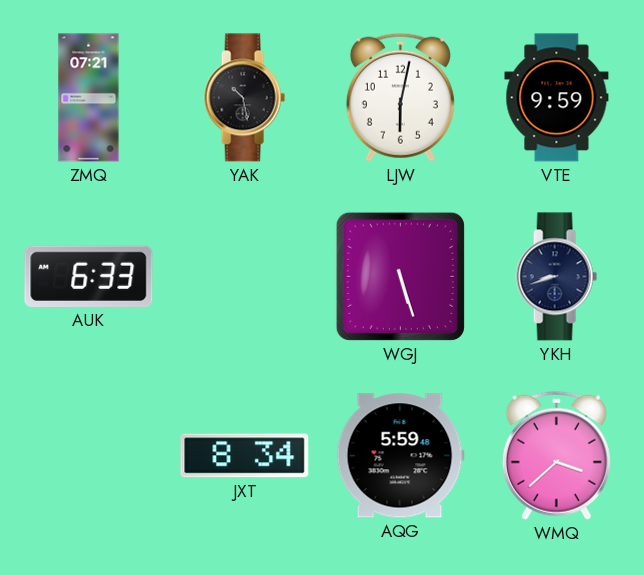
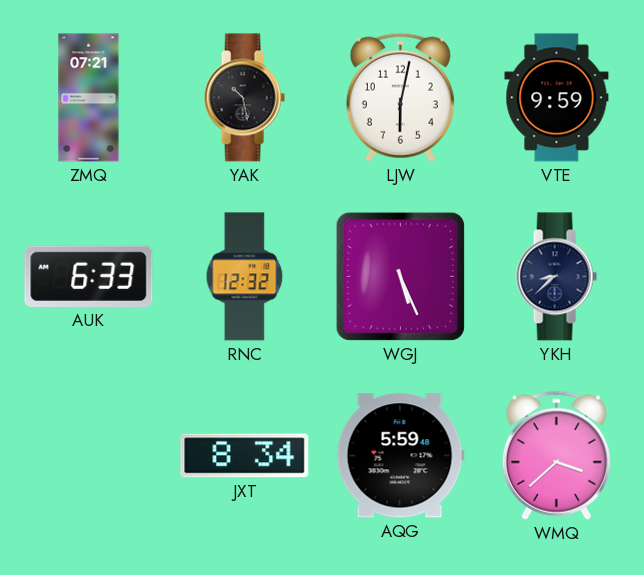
RNC: none -> 12:32 (245, 277)
WGJ: 5:27 -> 5:26 (400, 276)
YKH: 8:42 -> 8:38 (556, 277)
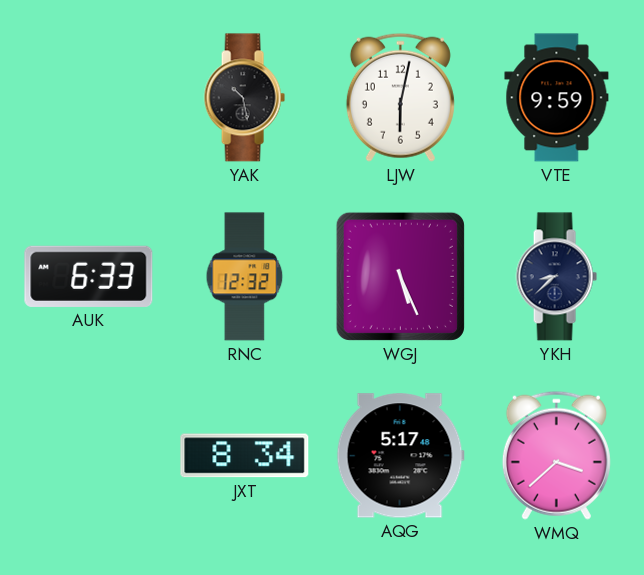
ZMQ: 07:21 -> none (89, 98)
AQG: 5:59 -> 5:17 (400, 456)
